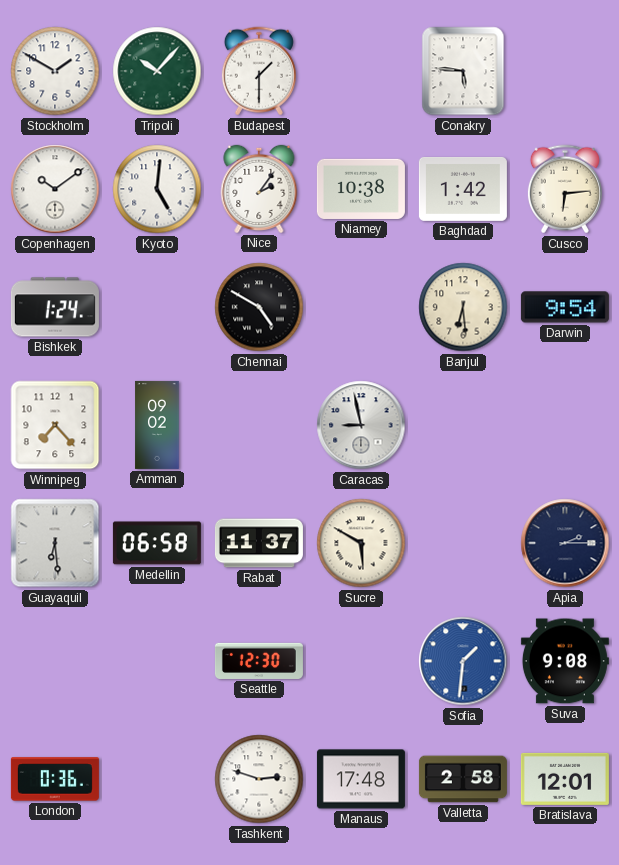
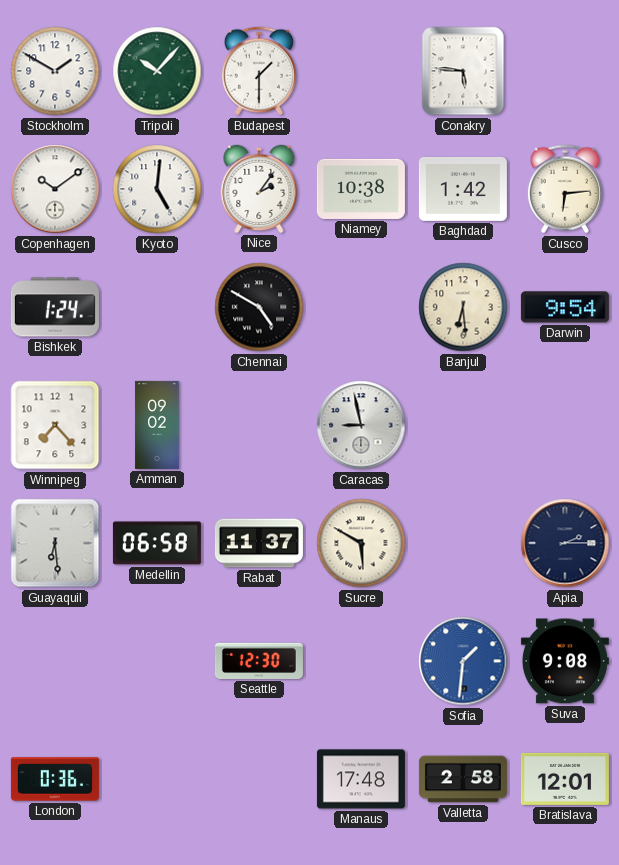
Tashkent: 2:48 -> none (259, 779)
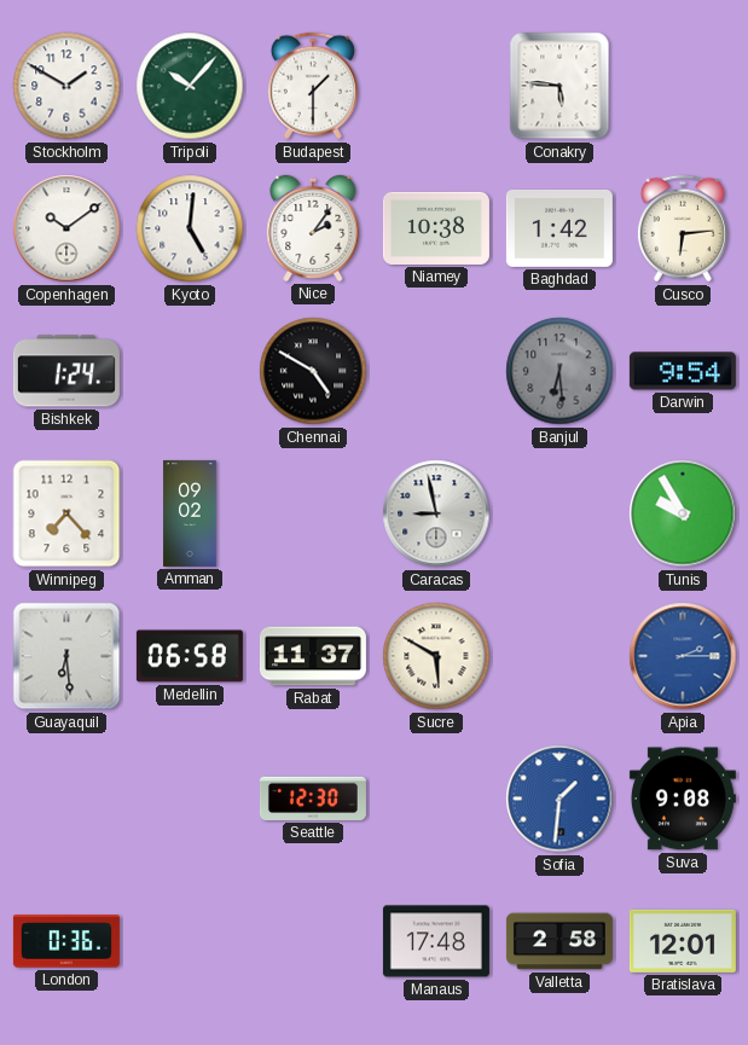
Banjul dial: cream -> grey (559, 371)
Tunis: none -> 9:55 (683, 513)
Apia dial: navy -> blue (683, 656)
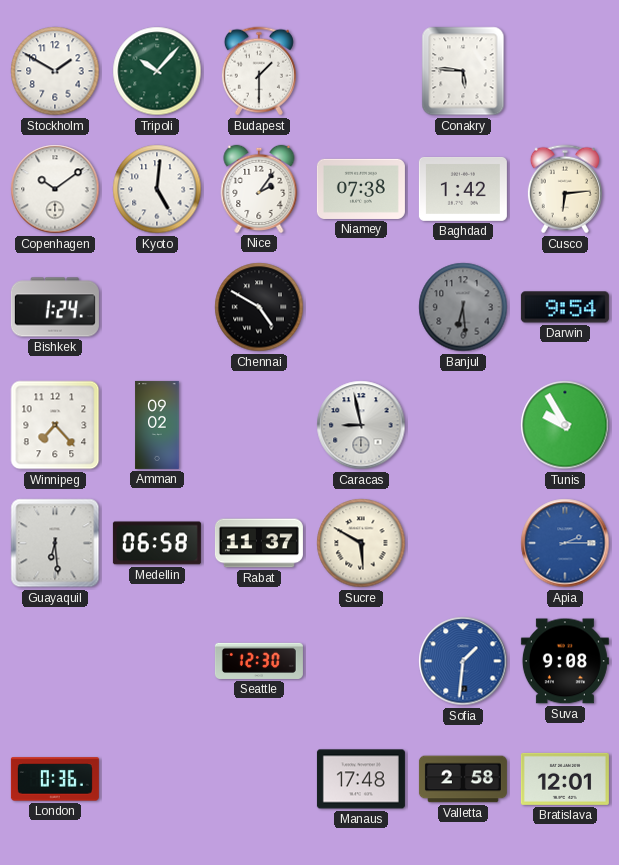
Niamey: 10:38 -> 07:38 (361, 189)
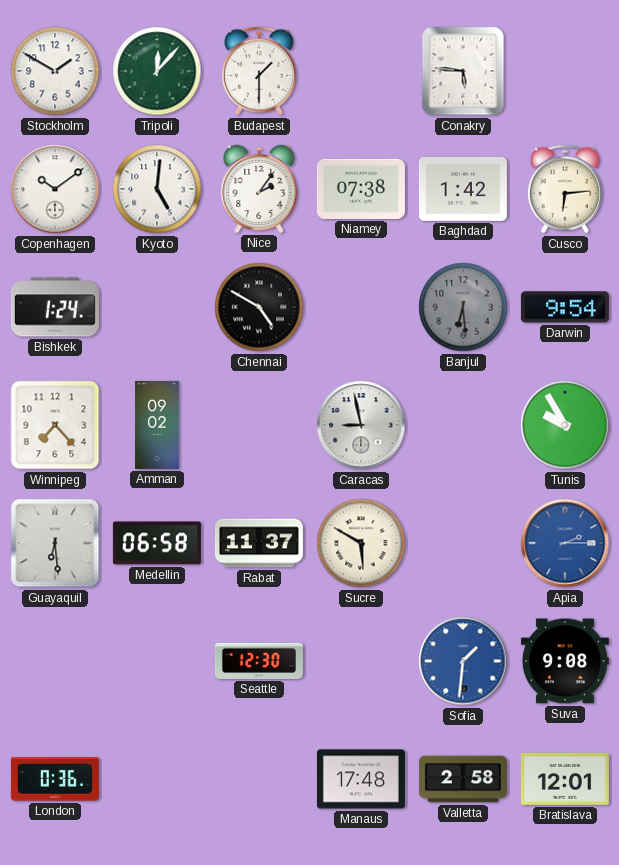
Tripoli: 10:07 -> 12:07 (157, 71)
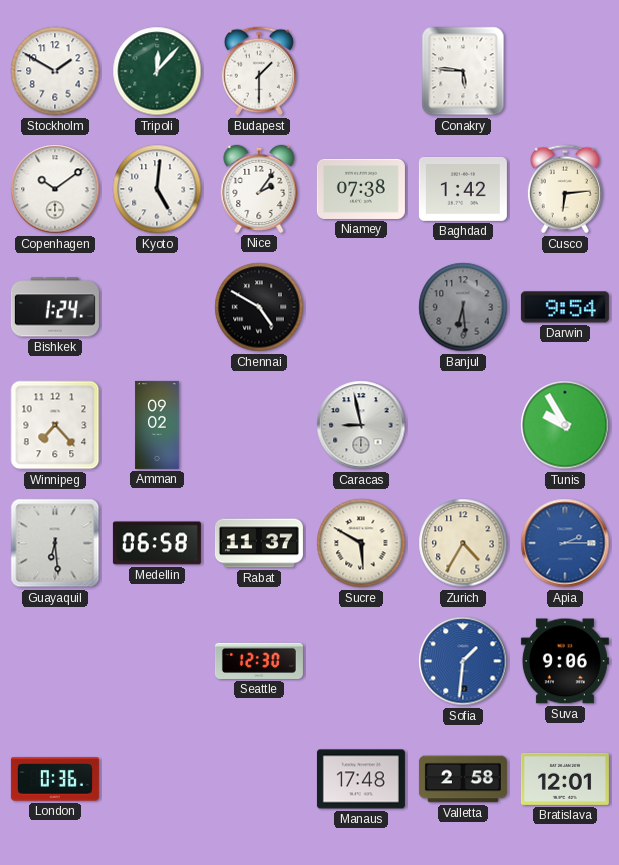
Zurich: none -> 4:35 (463, 543)
Suva: 9:08 -> 9:06 (565, 661)
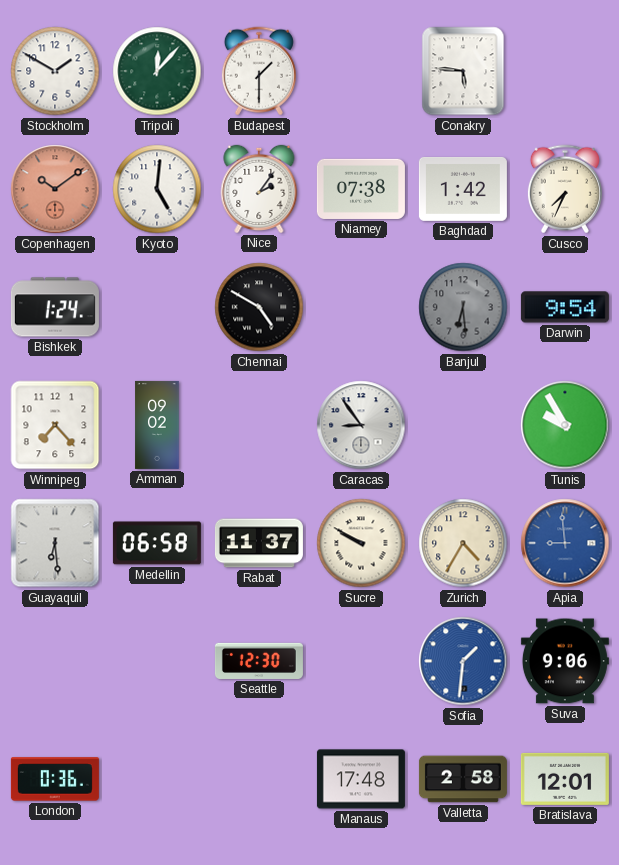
Copenhagen dial: white -> salmon (55, 189)
Cusco: 6:14 -> 7:34 (565, 189)
Caracas: 8:58 -> 8:54 (361, 425)
Sucre: 5:50 -> 9:50 (361, 543)
Apia: 2:15 -> 8:59 (565, 543)
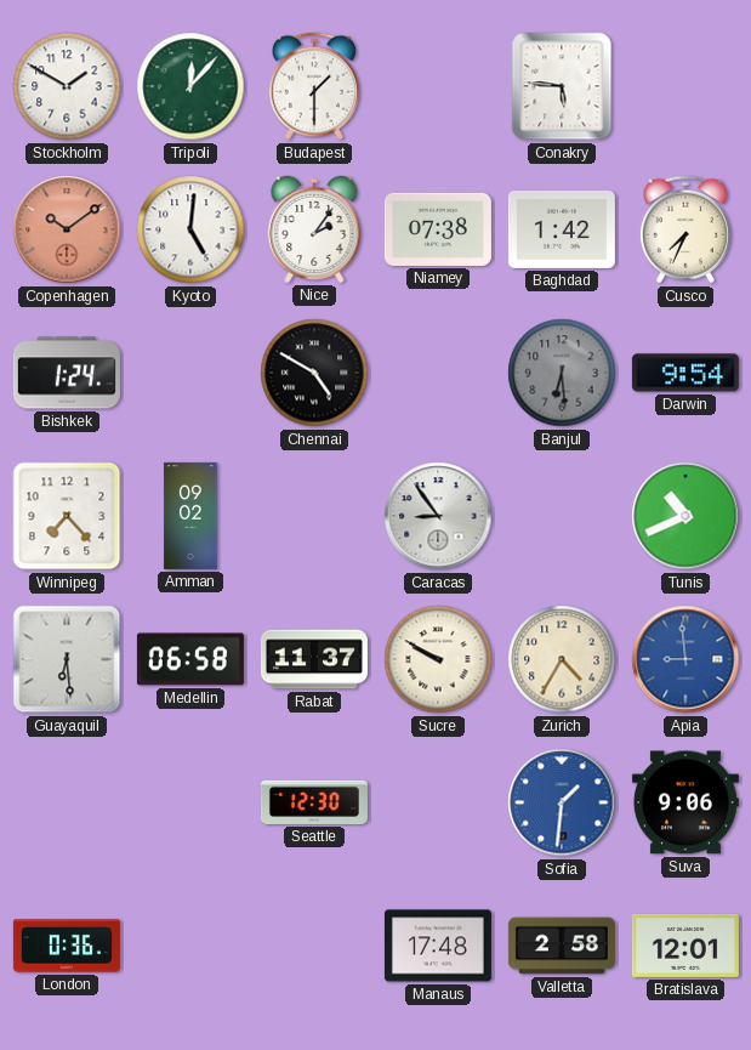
Tunis: 9:55 -> 10:41 (685, 516)
